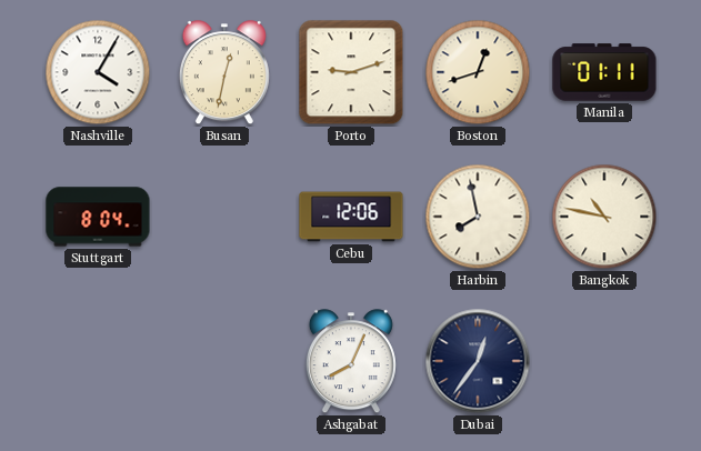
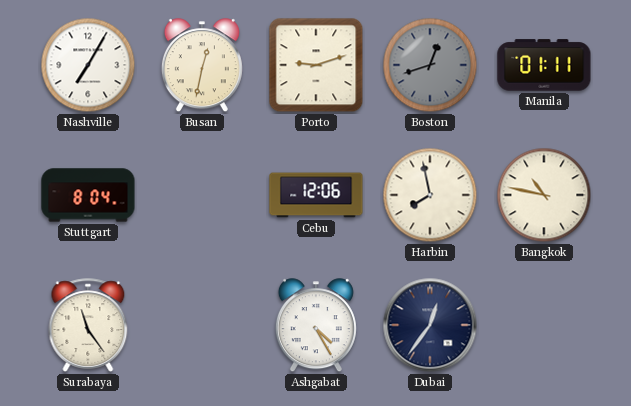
Nashville: 4:05 -> 7:05 (88, 65)
Boston dial: cream -> grey (430, 65)
Surabaya: none -> 11:24 (88, 325)
Ashgabat: 8:04 -> 4:25 (316, 326)
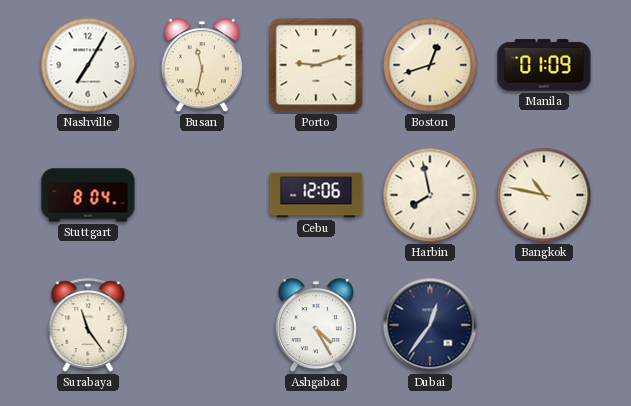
Busan: 12:32 -> 11:32 (202, 66)
Boston dial: grey -> cream (430, 65)
Manila: 01:11 -> 01:09 (544, 65)
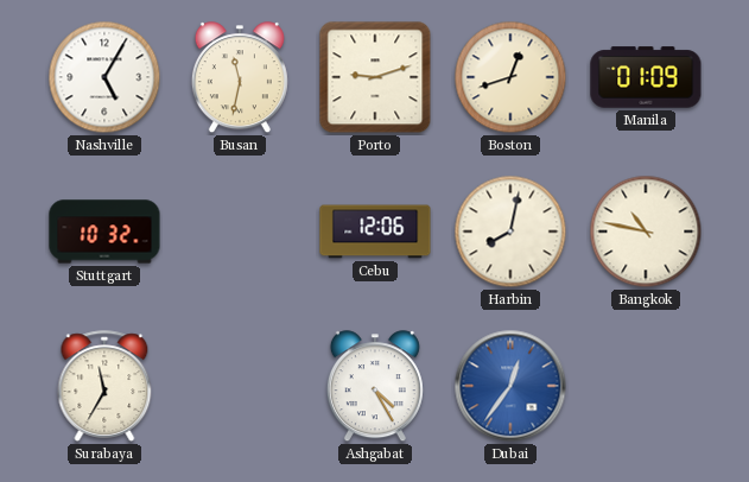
Nashville: 7:05 -> 5:05 (104, 77)
Stuttgart: 8:04 -> 10:32 (104, 232)
Harbin: 7:58 -> 8:02 (510, 232)
Surabaya: 11:24 -> 11:35 (104, 386)
Dubai dial: navy -> blue (510, 386)
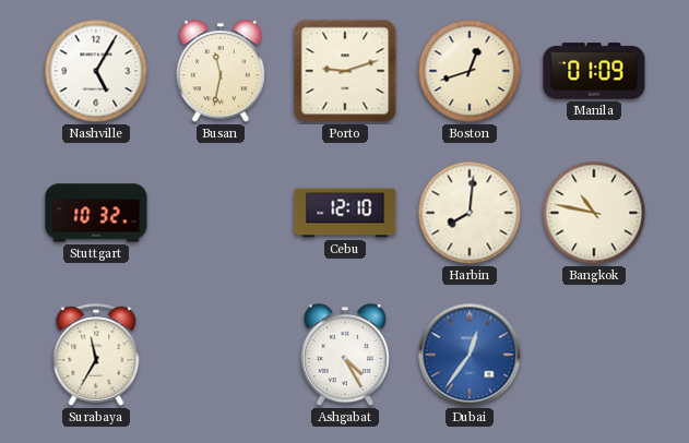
Cebu: 12:06 -> 12:10 (345, 213)
Harbin: 8:02 -> 8:01 (470, 213)
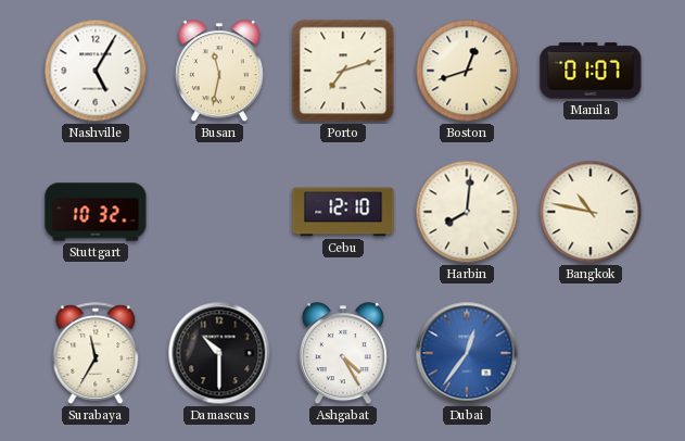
Porto: 9:12 -> 7:12 (343, 71)
Manila: 01:09 -> 01:07 (591, 71)
Damascus: none -> 10:30 (219, 353)
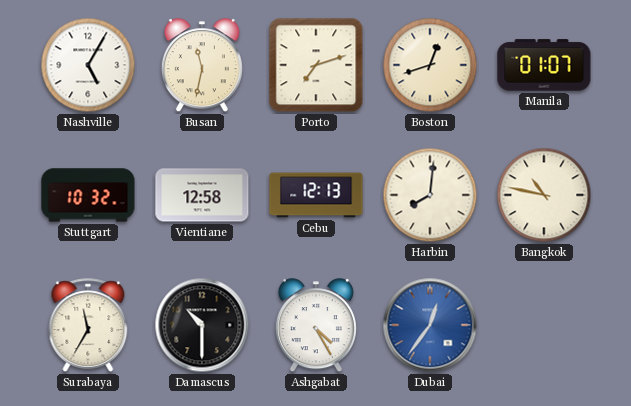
Vientiane: none -> 12:58 (202, 195)
Cebu: 12:10 -> 12:13 (316, 195)
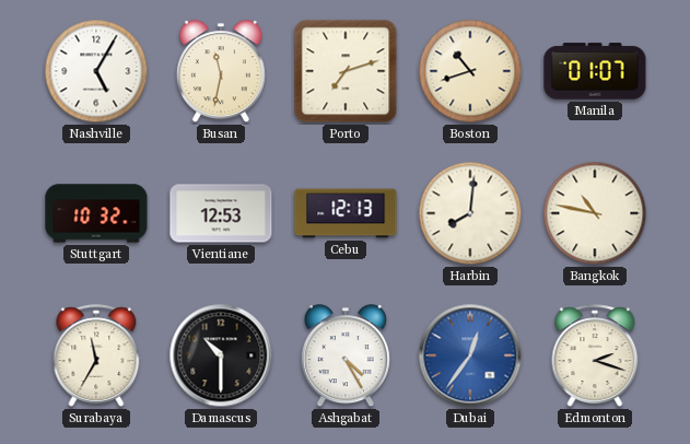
Boston: 12:42 -> 10:42 (470, 71)
Vientiane: 12:58 -> 12:53 (221, 213)
Edmonton: none -> 2:18 (595, 355)
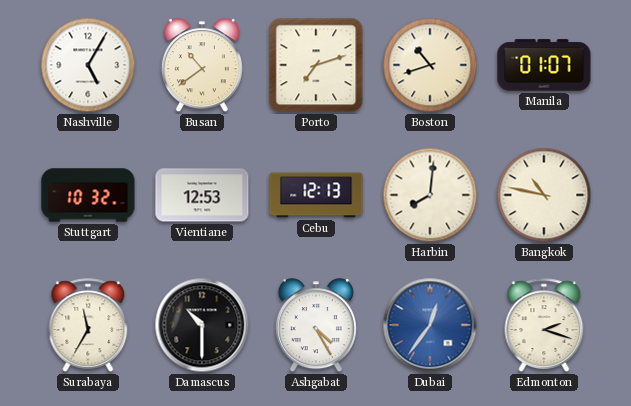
Busan: 11:32 -> 10:39 (202, 66)
